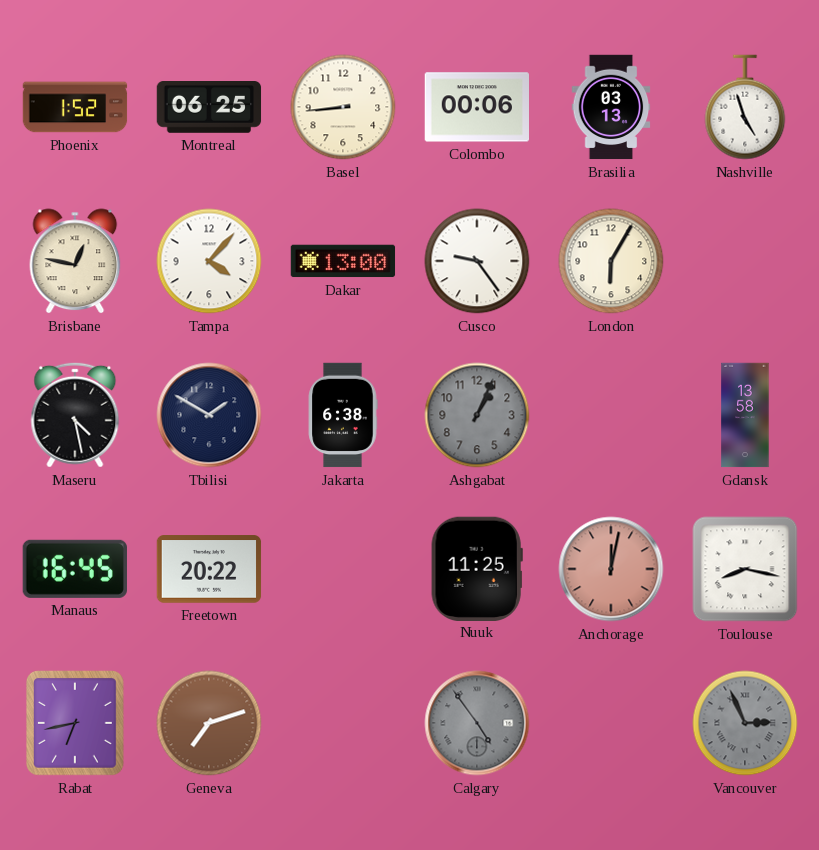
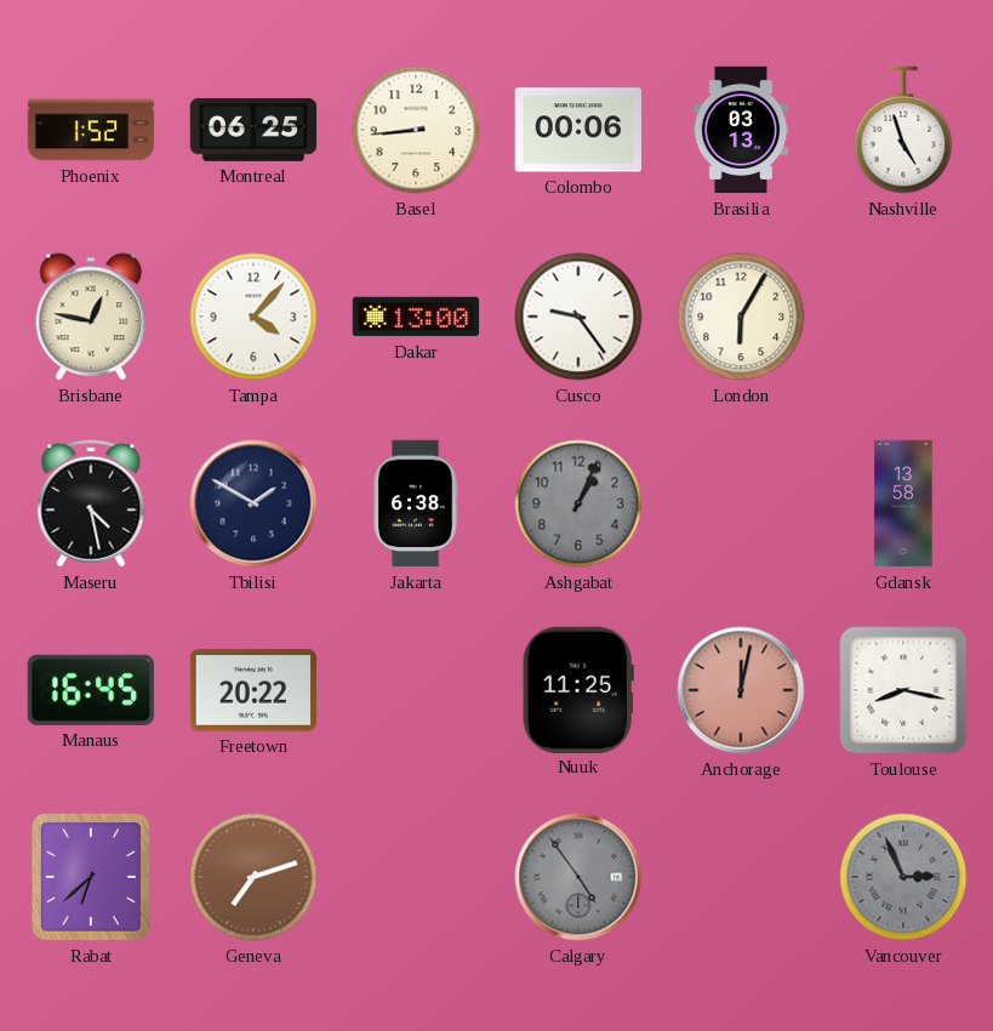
Rabat: 6:43 -> 6:38 (91, 878)
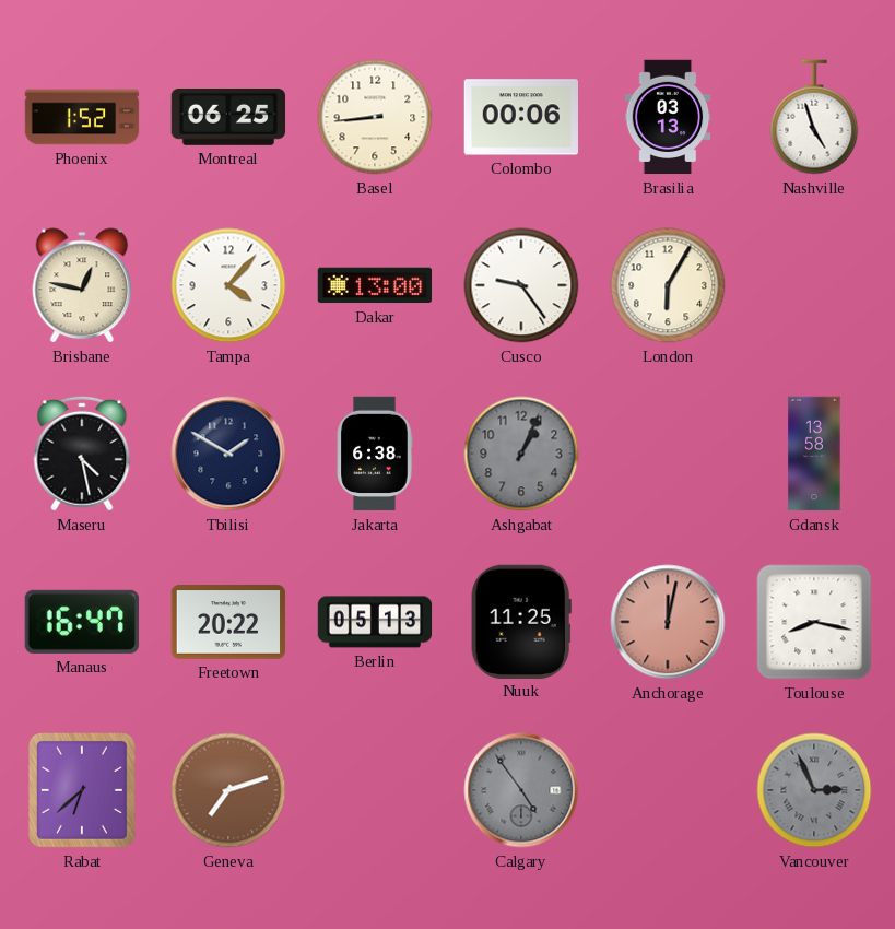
Manaus: 16:45 -> 16:47 (82, 622)
Berlin: none -> 05:13 (375, 622)
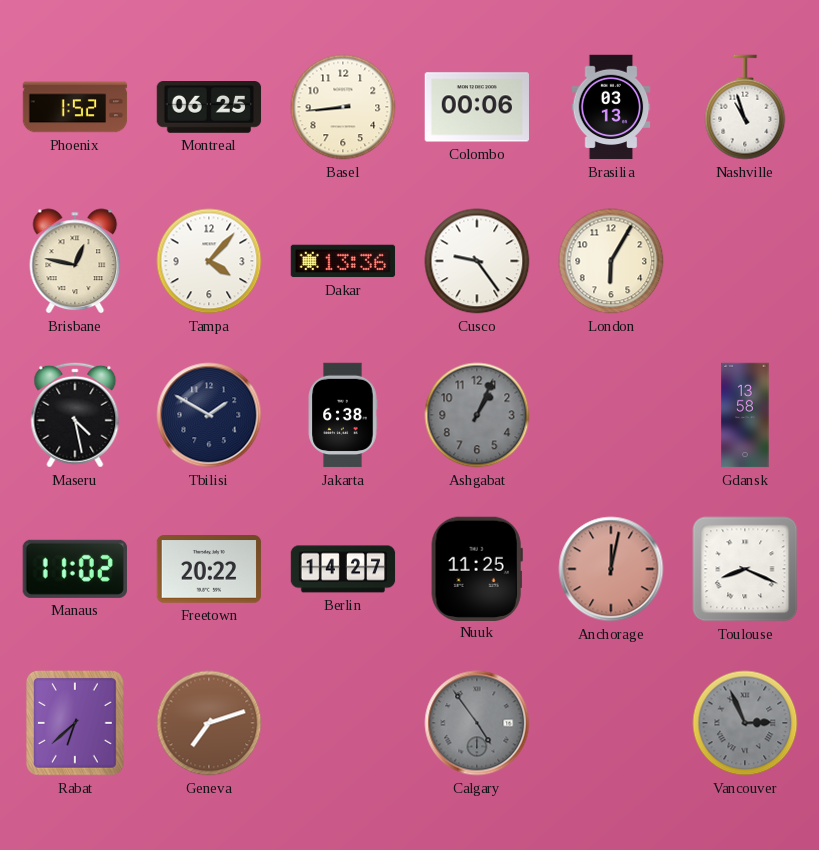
Nashville: 4:57 -> 10:57 (745, 107)
Dakar: 13:00 -> 13:36 (343, 261)
Manaus: 16:47 -> 11:02 (75, 569)
Berlin: 05:13 -> 14:27 (343, 569)
Toulouse: 8:17 -> 8:19 (745, 569)
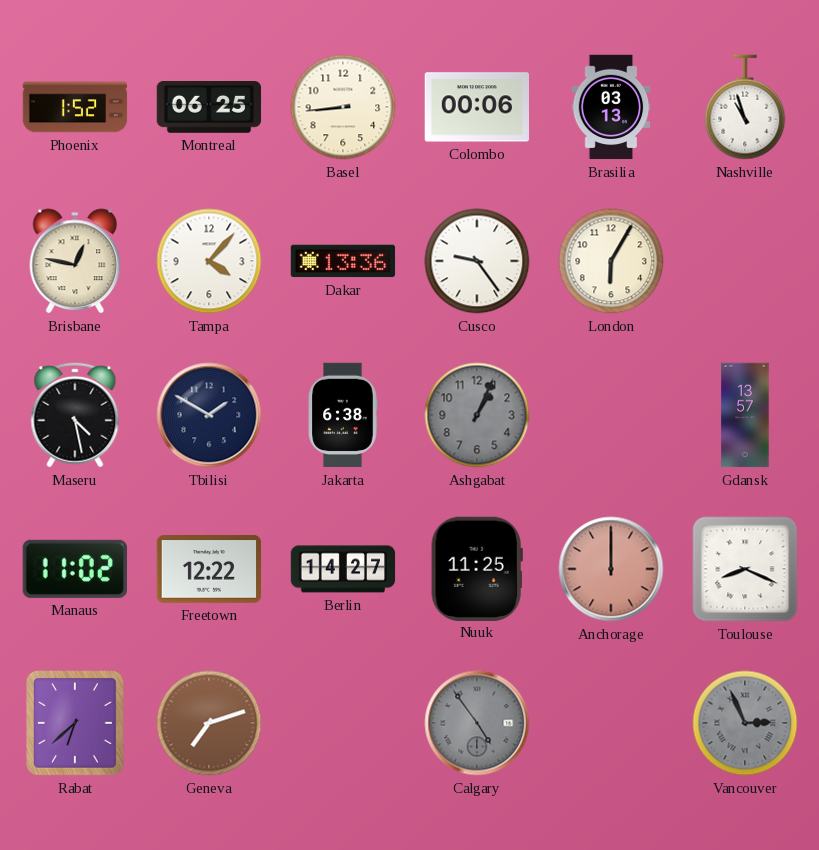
Gdansk: 13:58 -> 13:57 (745, 415)
Freetown: 20:22 -> 12:22 (209, 569)
Anchorage: 12:02 -> 12:00 (611, 569)
